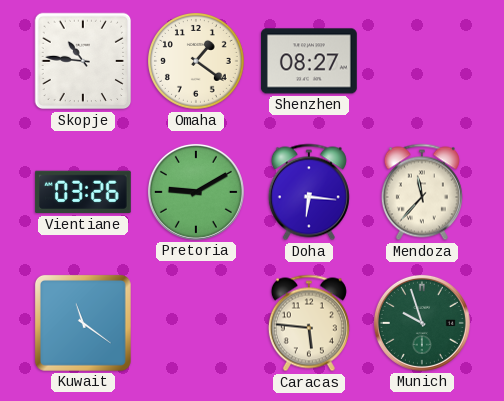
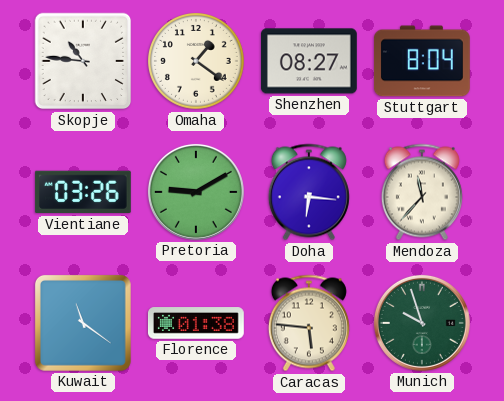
Stuttgart: none -> 8:04 (422, 61)
Florence: none -> 01:38 (196, 323)
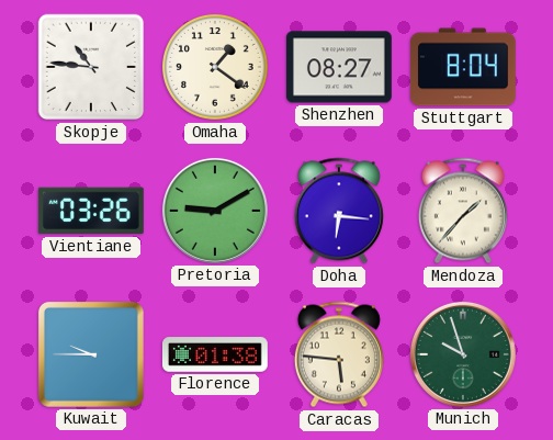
Mendoza: 11:37 -> 1:37 (463, 211)
Kuwait: 11:21 -> 9:45 (91, 354)
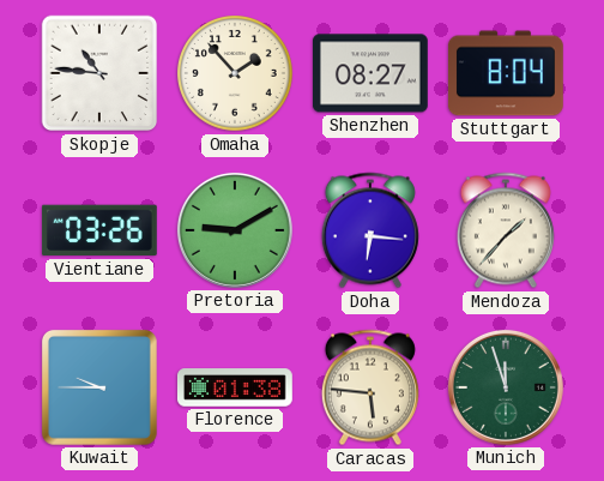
Omaha: 1:21 -> 1:53 (236, 74)
Munich: 9:57 -> 11:57 (506, 387)
